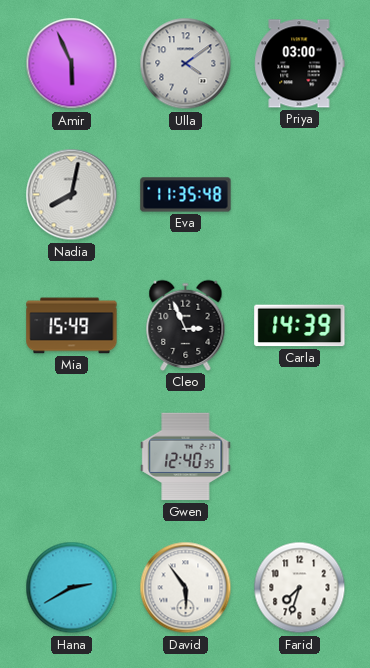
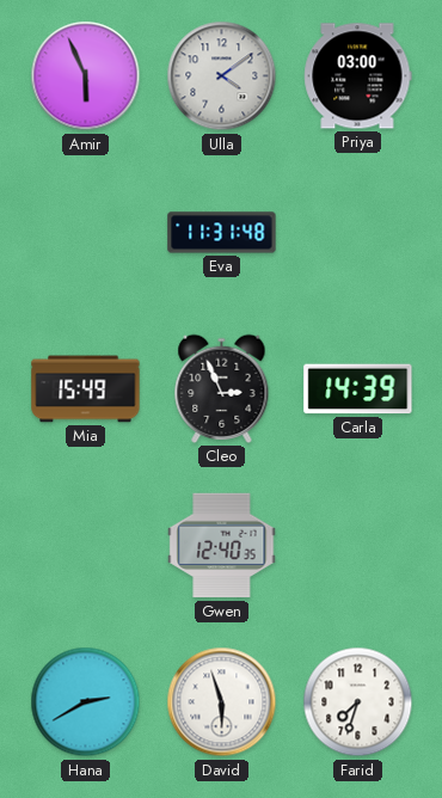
Nadia: 8:02 -> none (72, 195)
Eva: 11:35 -> 11:31 (222, 233)
David: 5:54 -> 5:57 (222, 702)
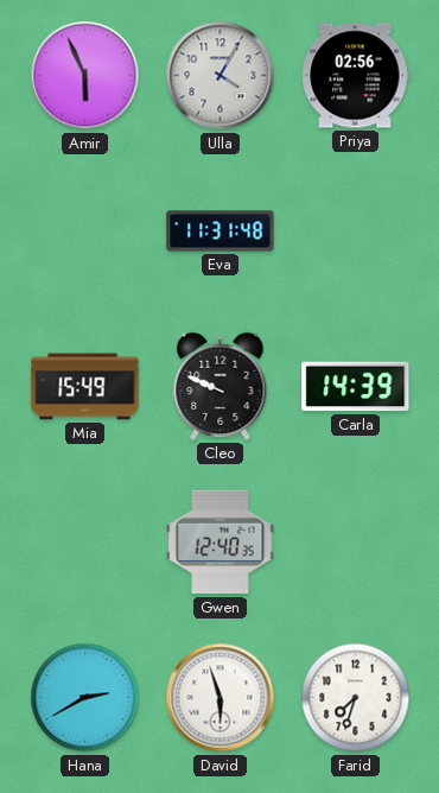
Ulla: 4:09 -> 4:05 (221, 76)
Priya: 03:00 -> 02:56 (356, 76)
Cleo: 2:56 -> 9:49 (221, 386)
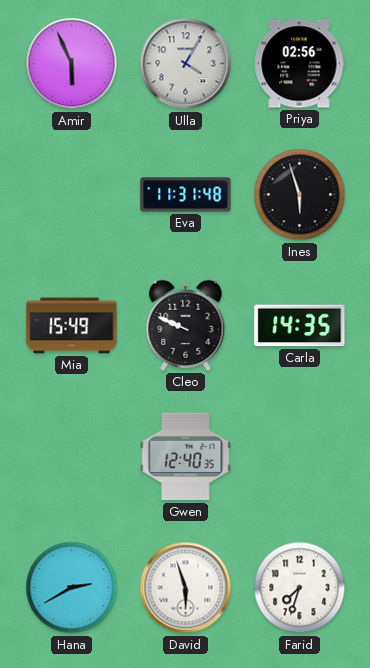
Ines: none -> 5:57 (300, 195)
Carla: 14:39 -> 14:35 (300, 326)
